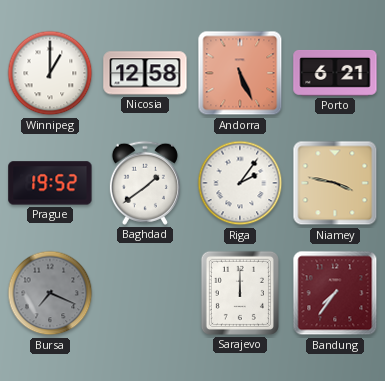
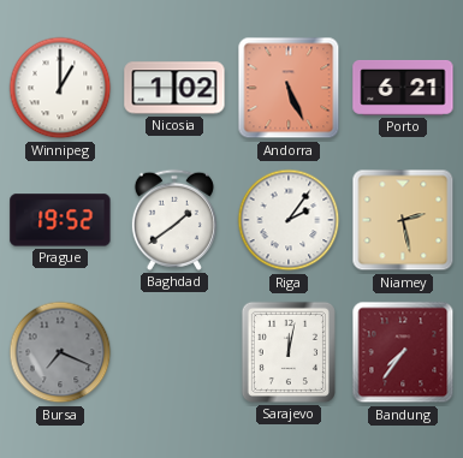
Nicosia: 12:58 -> 1:02 (174, 88)
Niamey: 3:47 -> 2:28 (403, 220)
Sarajevo: 12:00 -> 12:02 (289, 352)
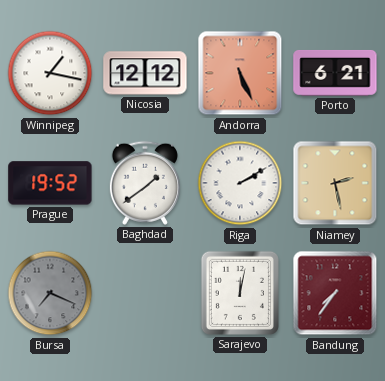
Winnipeg: 1:00 -> 1:17 (50, 73)
Nicosia: 1:02 -> 12:12 (145, 73)
Riga: 2:06 -> 2:10 (240, 183)
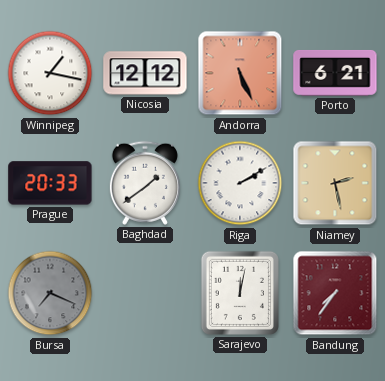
Prague: 19:52 -> 20:33 (50, 183)
